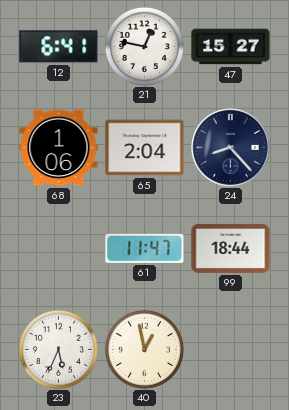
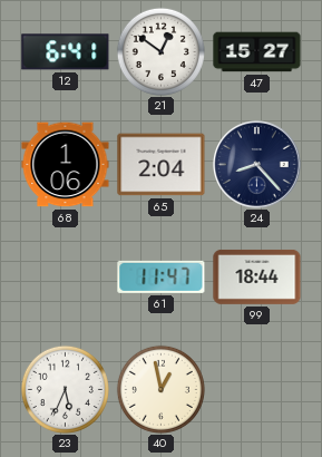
21: 12:47 -> 12:51 (160, 51)
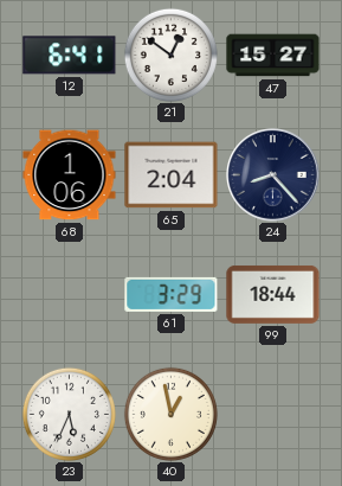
61: 11:47 -> 3:29 (172, 294)
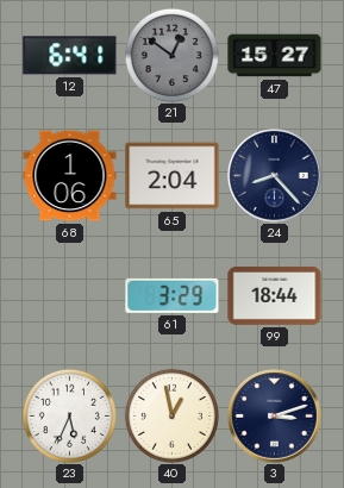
21 dial: white -> grey (171, 55)
3: none -> 3:12 (275, 417)
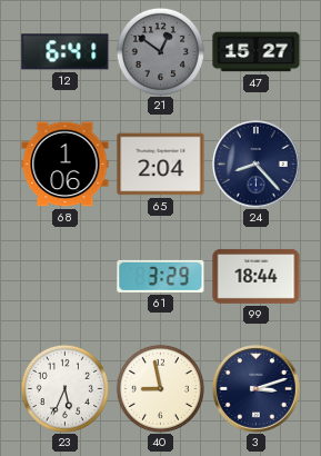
40: 12:58 -> 8:58 (160, 388)
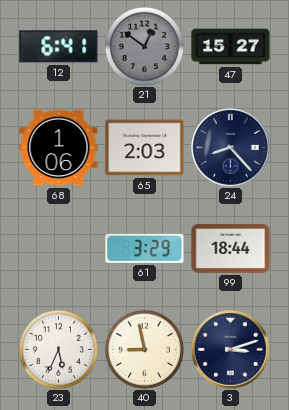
65: 2:04 -> 2:03 (145, 148)
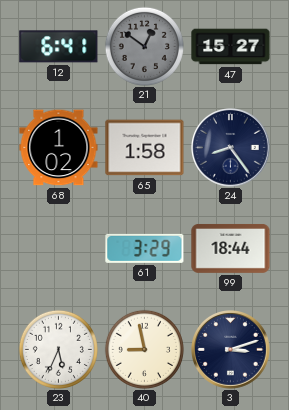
68: 1:06 -> 1:02 (59, 148)
65: 2:03 -> 1:58 (145, 148)
24: 8:23 -> 8:24 (231, 148)
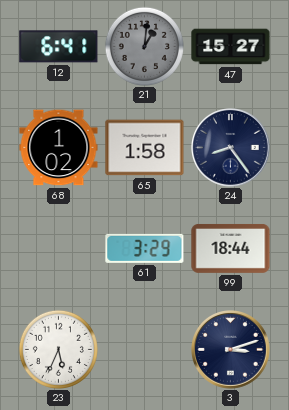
21: 12:51 -> 1:01 (144, 46)
40: 8:58 -> none (144, 349)
